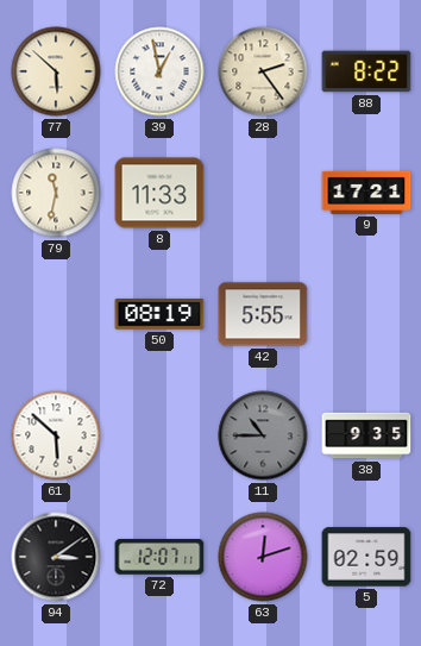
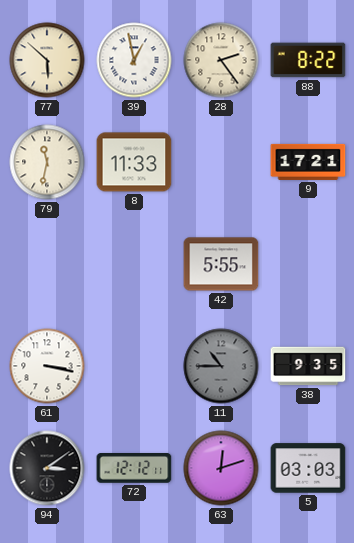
50: 08:19 -> none (159, 315)
61: 5:52 -> 3:17 (47, 366)
72: 12:07 -> 12:12 (134, 469)
5: 02:59 -> 03:03 (308, 468)
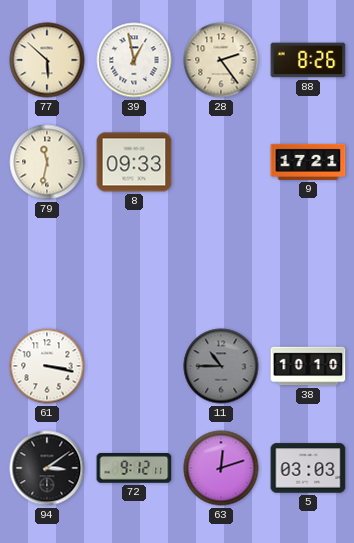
88: 8:22 -> 8:26 (308, 60)
8: 11:33 -> 09:33 (134, 162)
42: 5:55 -> none (221, 264)
38: 9:35 -> 10:10 (308, 366)
72: 12:12 -> 9:12 (134, 469)
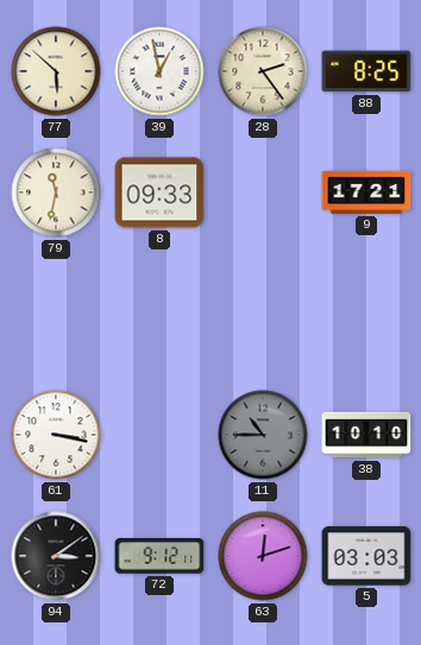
88: 8:26 -> 8:25 (366, 71)
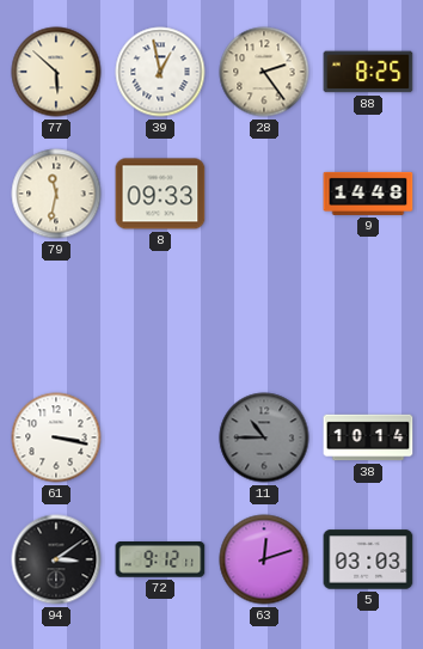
9: 17:21 -> 14:48 (368, 194)
38: 10:10 -> 10:14 (368, 437)
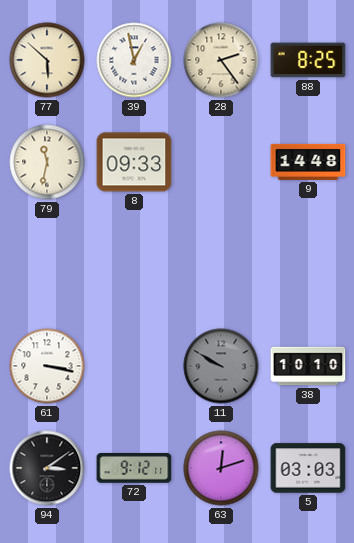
11: 10:45 -> 9:50 (221, 366)
38: 10:14 -> 10:10 (308, 366)
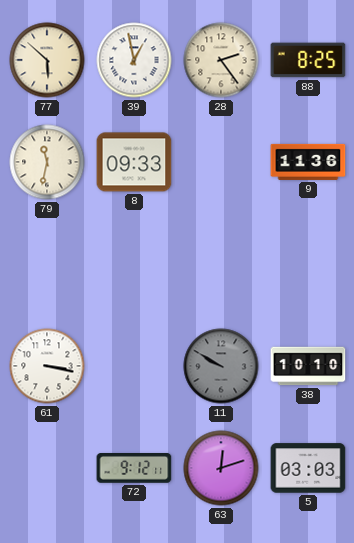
9: 14:48 -> 11:36 (308, 162)
94: 3:09 -> none (47, 468)
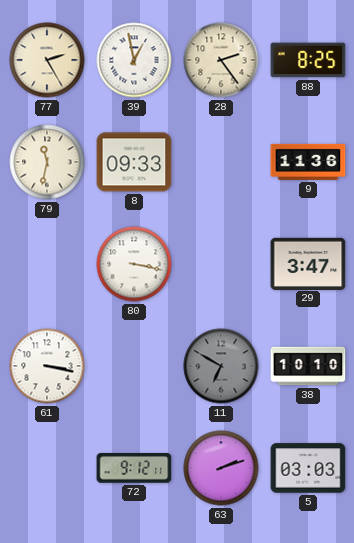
77: 5:52 -> 2:25 (47, 60)
80: none -> 3:17 (134, 264)
29: none -> 3:47 (308, 263)
11: 9:50 -> 6:50 (221, 366)
63: 12:12 -> 2:12 (221, 468)
